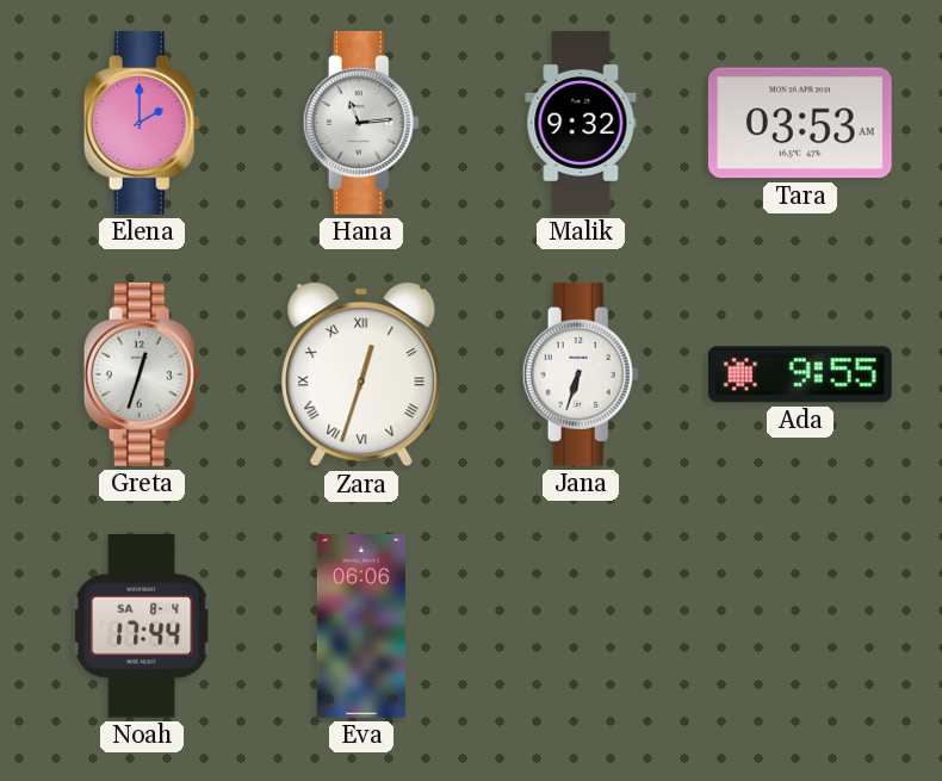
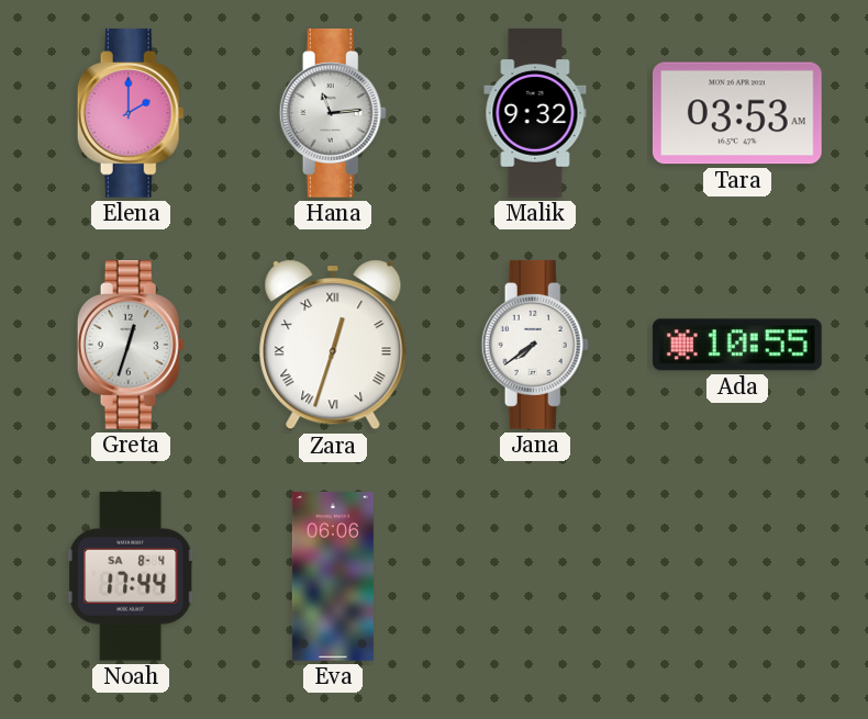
Jana: 6:33 -> 7:39 (535, 345)
Ada: 9:55 -> 10:55 (737, 345)
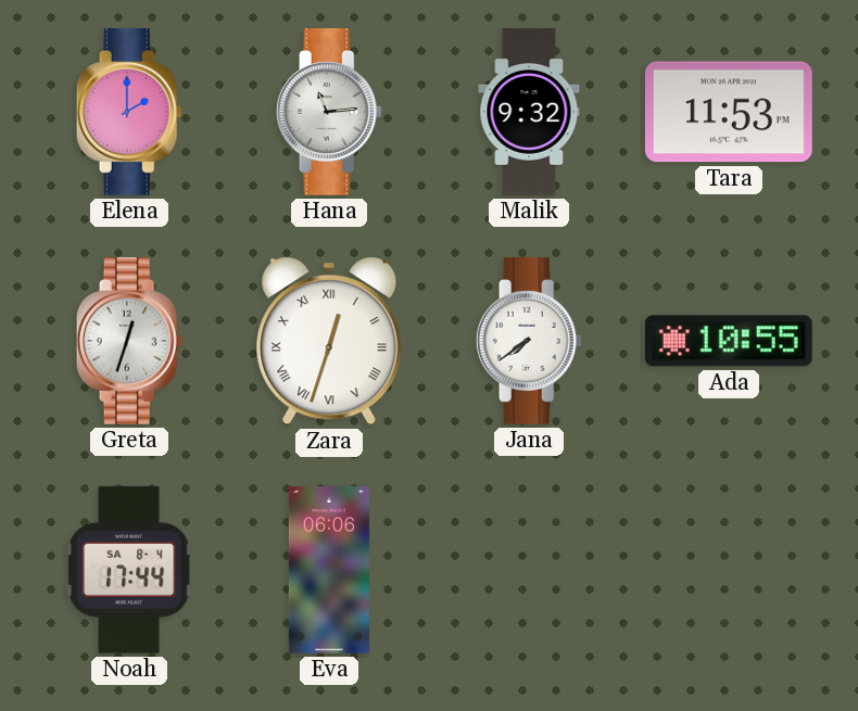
Tara: 03:53 -> 11:53 (729, 112)
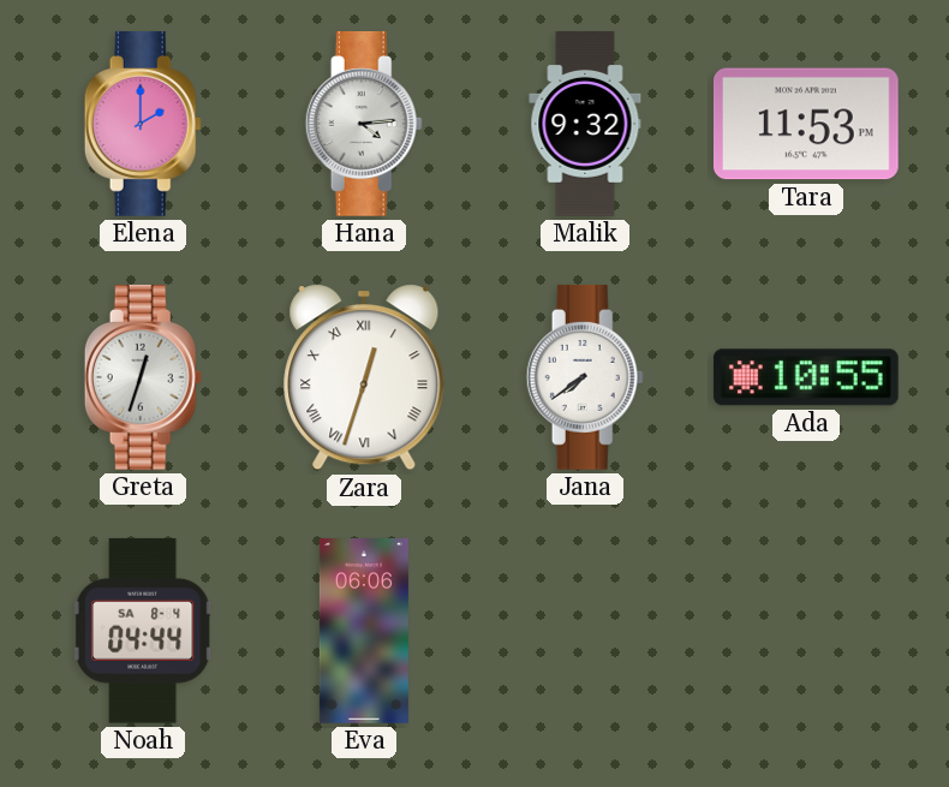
Hana: 11:14 -> 4:14 (364, 124)
Noah: 17:44 -> 04:44 (143, 631)
